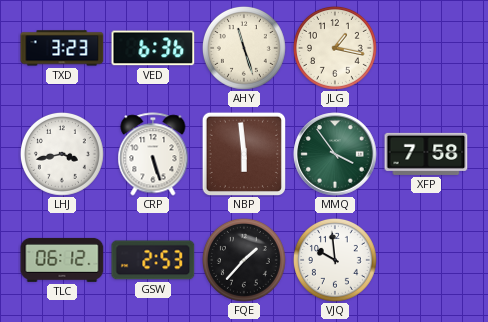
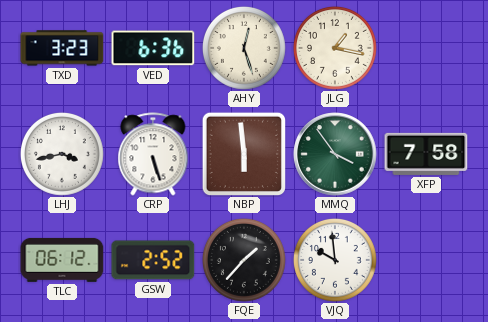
AHY: 11:27 -> 12:27 (244, 48)
GSW: 2:53 -> 2:52 (153, 260)
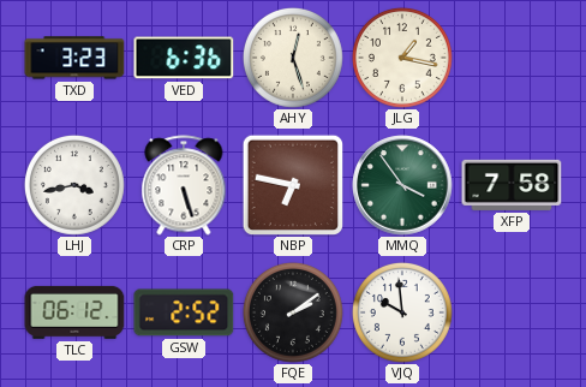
NBP: 5:59 -> 6:47 (292, 184)
FQE: 1:37 -> 2:09 (293, 312)
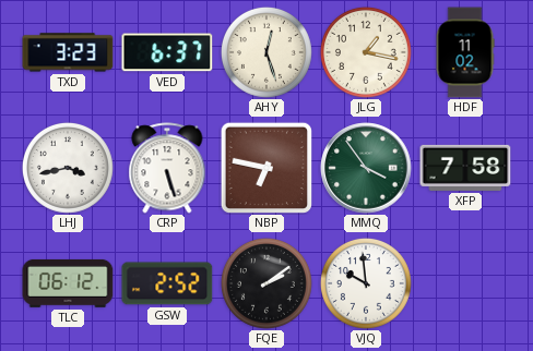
VED: 6:36 -> 6:37 (167, 52)
HDF: none -> 11:02 (465, 52)
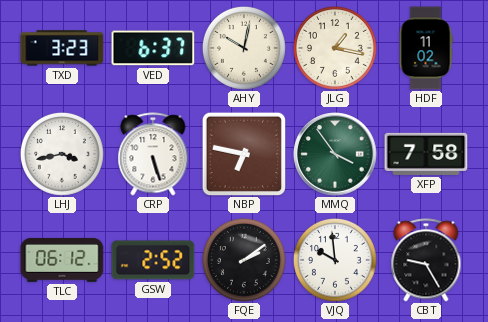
AHY: 12:27 -> 10:02 (244, 48)
CBT: none -> 9:25 (426, 260)
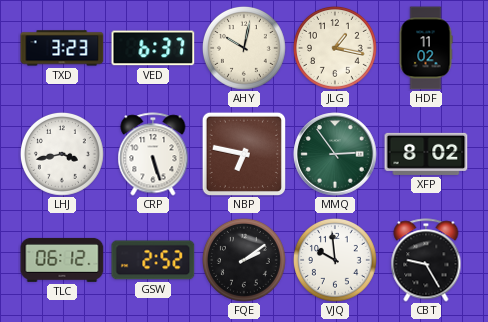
MMQ: 3:54 -> 2:54 (335, 154)
XFP: 7:58 -> 8:02 (426, 154)
